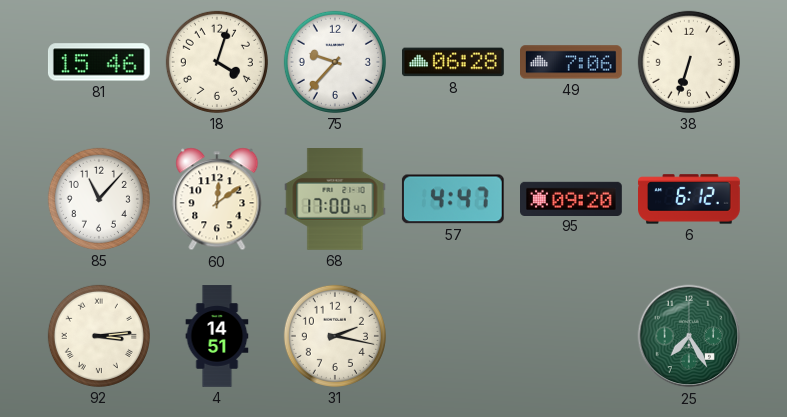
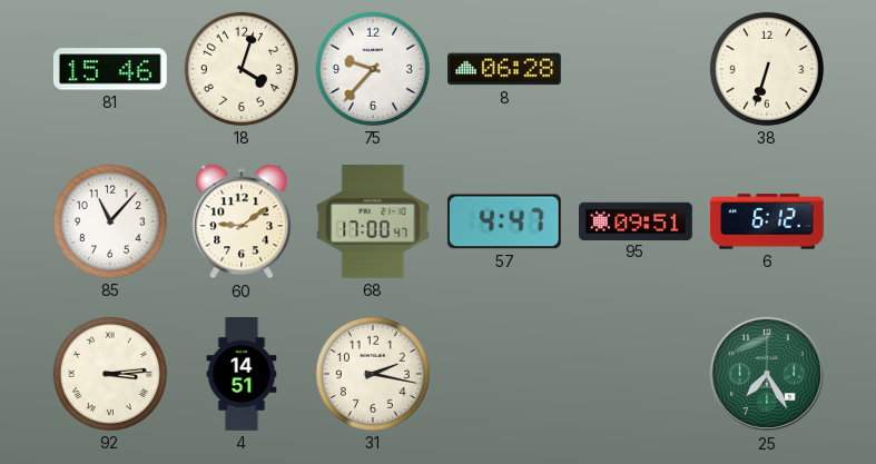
49: 7:06 -> none (572, 62)
60: 12:09 -> 9:09 (242, 221)
95: 09:20 -> 09:51 (637, 220)
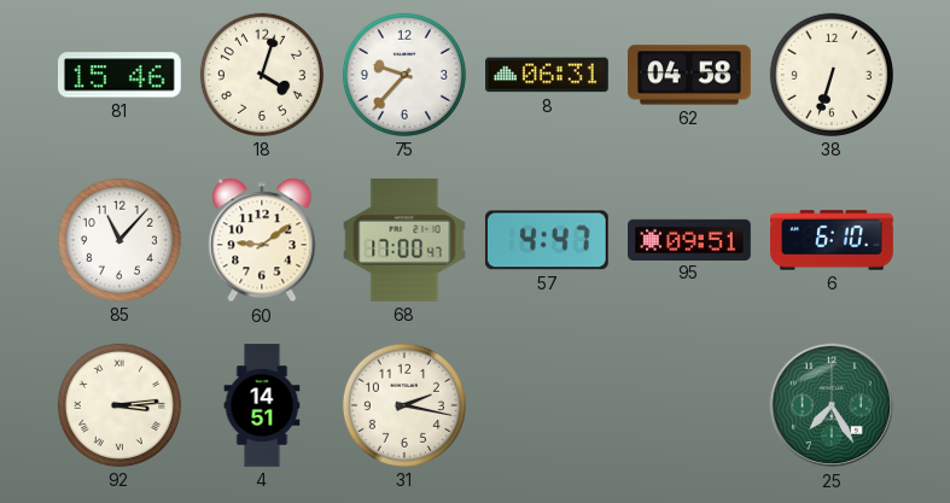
8: 06:28 -> 06:31 (548, 75)
62: none -> 04:58 (690, 75)
6: 6:12 -> 6:10 (833, 240)
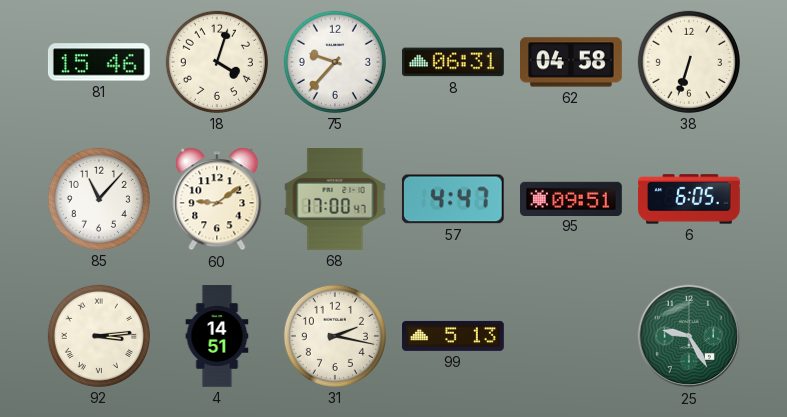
6: 6:10 -> 6:05 (690, 199)
99: none -> 5:13 (453, 336)
25: 7:25 -> 9:25 (689, 336)
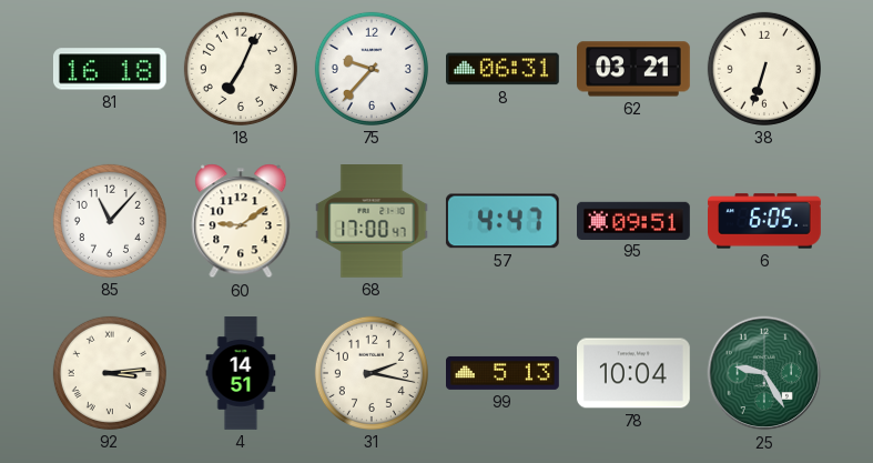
81: 15:46 -> 16:18 (110, 69)
18: 4:03 -> 7:04 (241, 69)
62: 04:58 -> 03:21 (635, 69)
78: none -> 10:04 (635, 373)
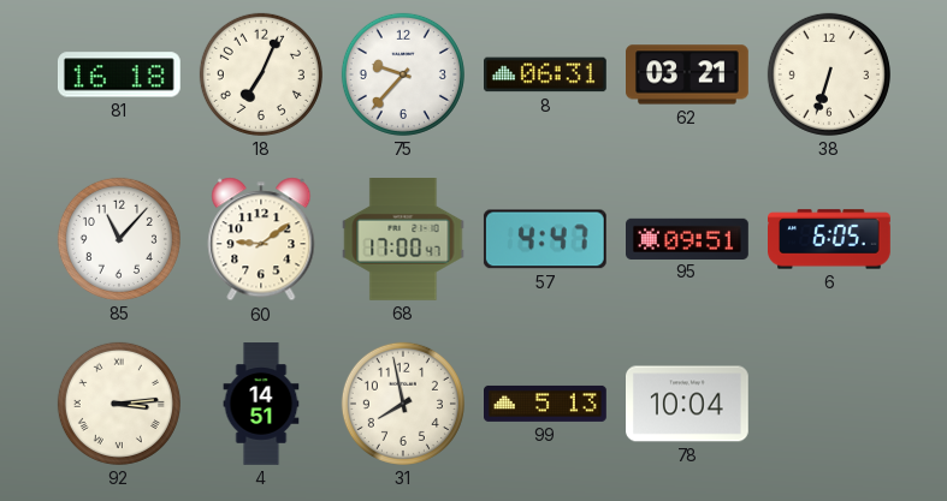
31: 2:17 -> 7:58 (403, 404)
25: 9:25 -> none (764, 373)
